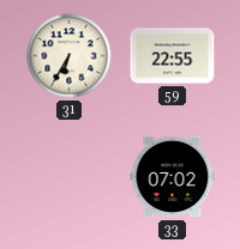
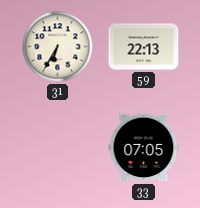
59: 22:55 -> 22:13 (144, 47)
33: 07:02 -> 07:05 (144, 148)
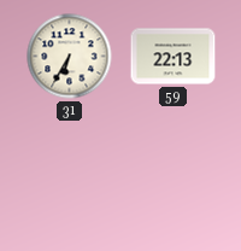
33: 07:05 -> none (144, 148)
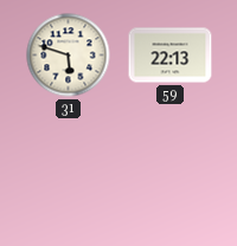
31: 6:35 -> 5:48 (69, 56)
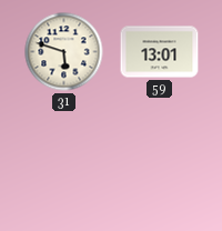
59: 22:13 -> 13:01 (160, 52)
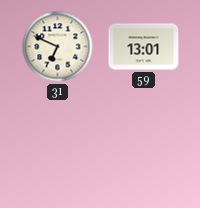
31: 5:48 -> 6:49 (58, 47)
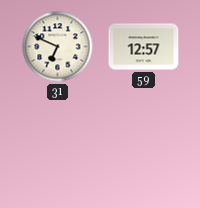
59: 13:01 -> 12:57 (144, 47)
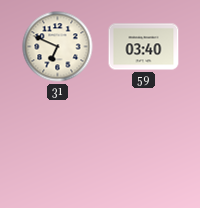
59: 12:57 -> 03:40 (144, 47)
